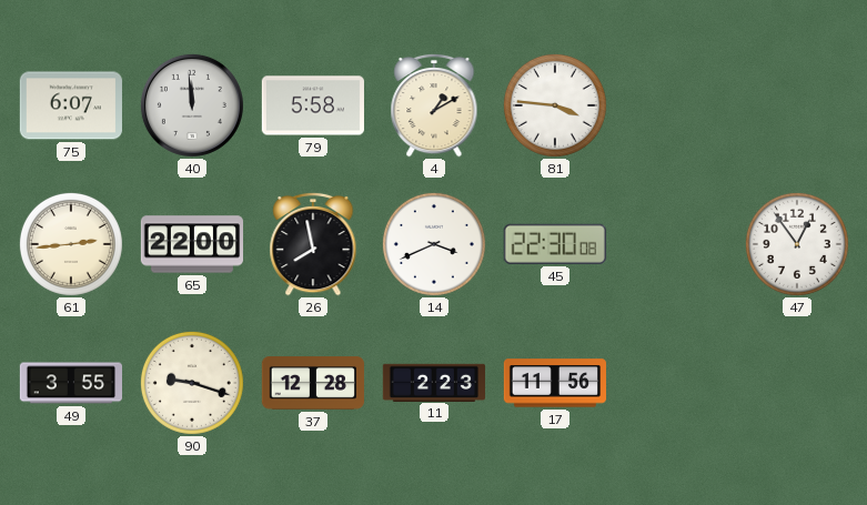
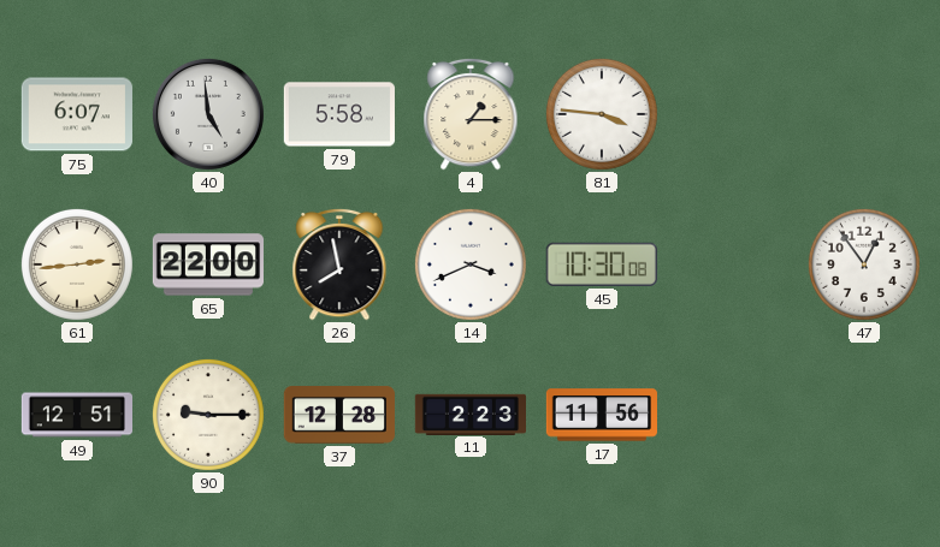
40: 11:59 -> 4:59 (208, 114)
4: 1:10 -> 1:15 (471, 114)
45: 22:30 -> 10:30 (602, 264)
49: 3:55 -> 12:51 (76, 415)
90: 9:18 -> 9:15 (208, 415)
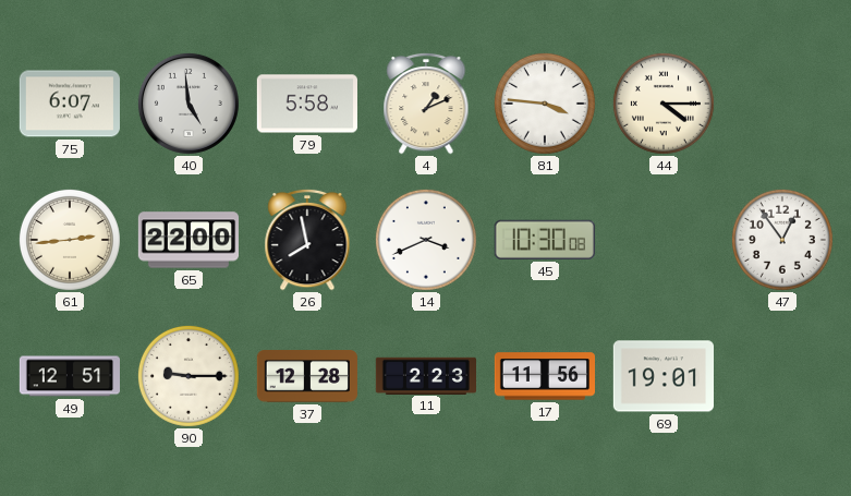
4: 1:15 -> 1:11 (426, 104)
44: none -> 4:15 (664, 104)
69: none -> 19:01 (662, 376)
